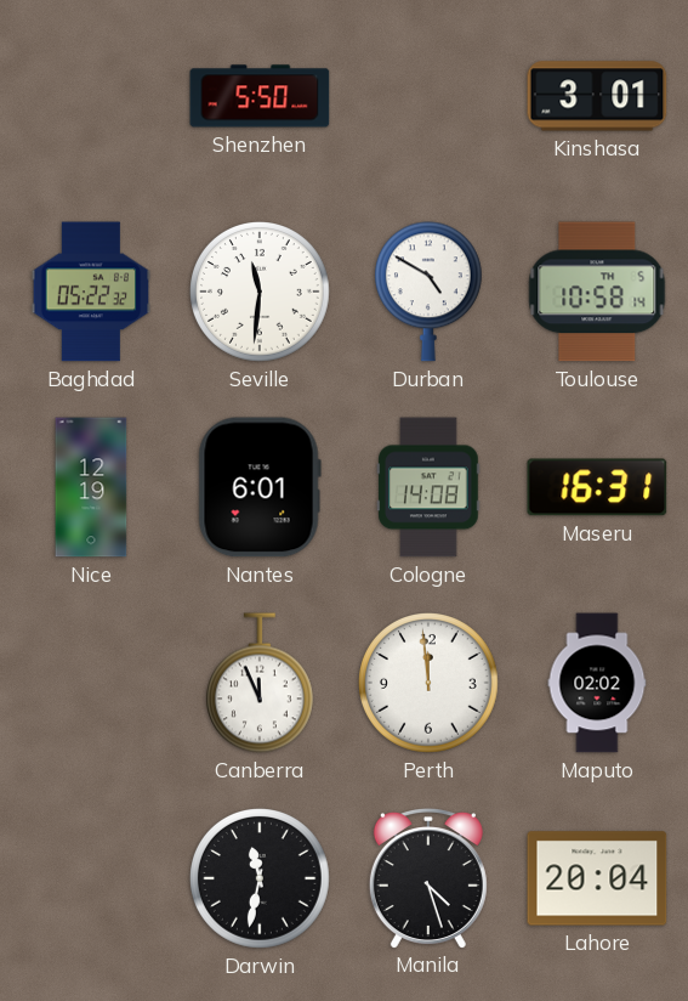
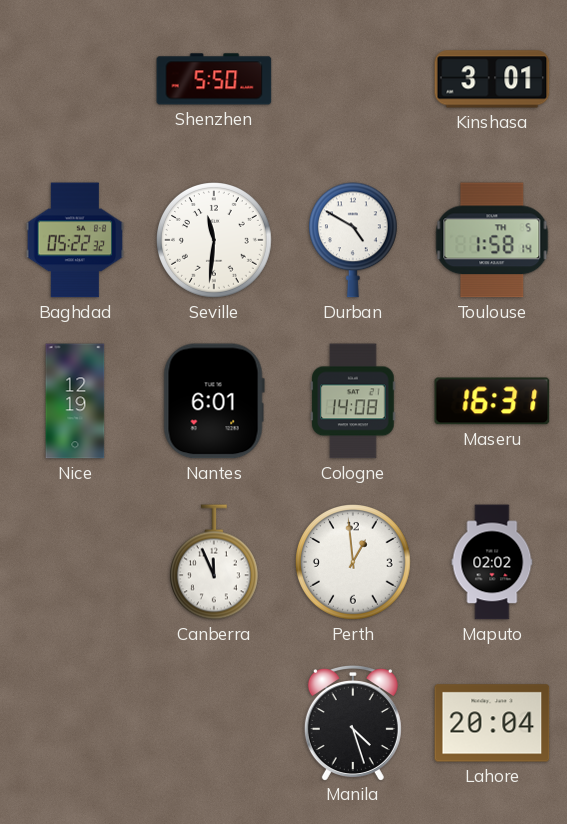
Toulouse: 10:58 -> 1:58 (492, 240)
Perth: 11:59 -> 12:59 (354, 563)
Darwin: 11:32 -> none (261, 880)
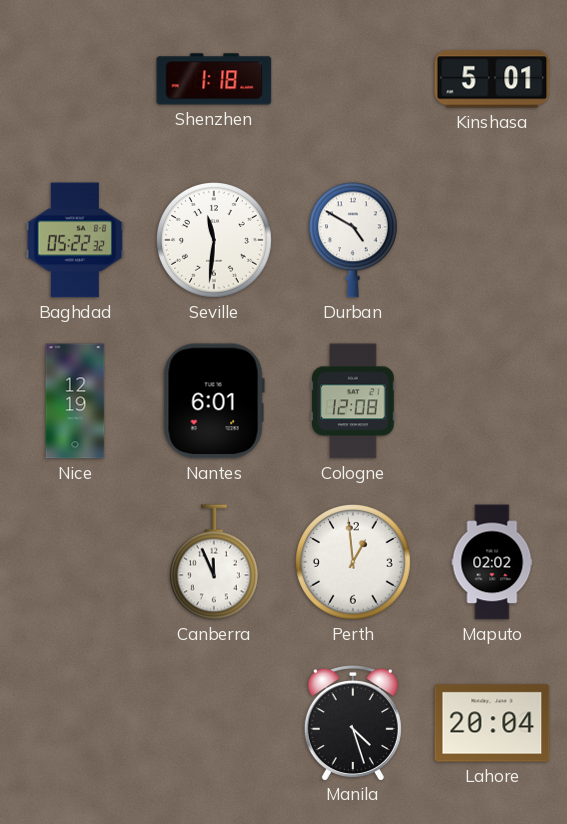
Shenzhen: 5:50 -> 1:18 (214, 79)
Kinshasa: 3:01 -> 5:01 (492, 79)
Toulouse: 1:58 -> none (492, 240)
Cologne: 14:08 -> 12:08 (353, 401)
Maseru: 16:31 -> none (492, 401)
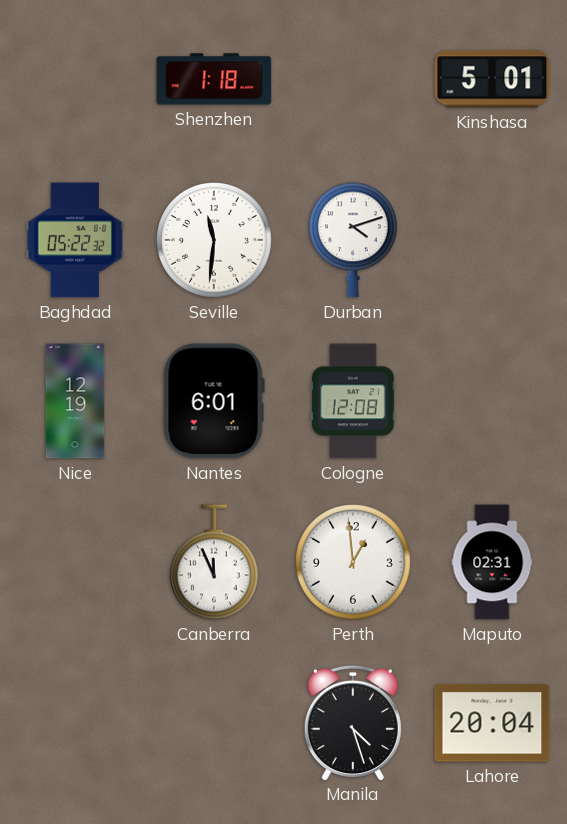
Durban: 4:50 -> 4:12 (353, 240)
Maputo: 02:02 -> 02:31 (492, 562)
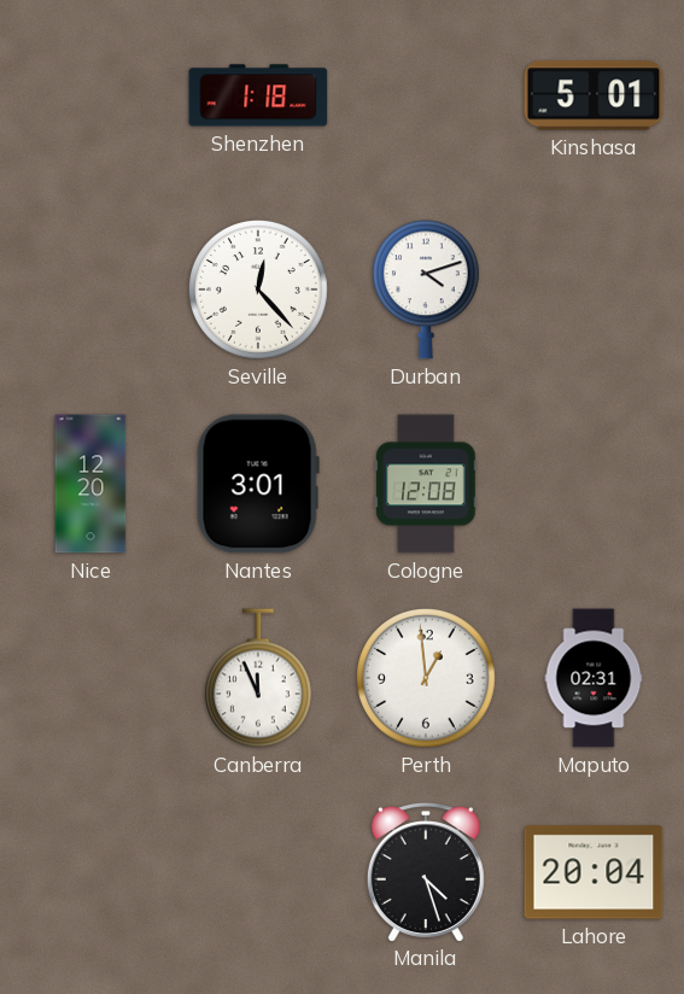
Baghdad: 05:22 -> none (75, 240)
Seville: 11:31 -> 12:23 (259, 291)
Nice: 12:19 -> 12:20 (90, 484)
Nantes: 6:01 -> 3:01 (258, 484)
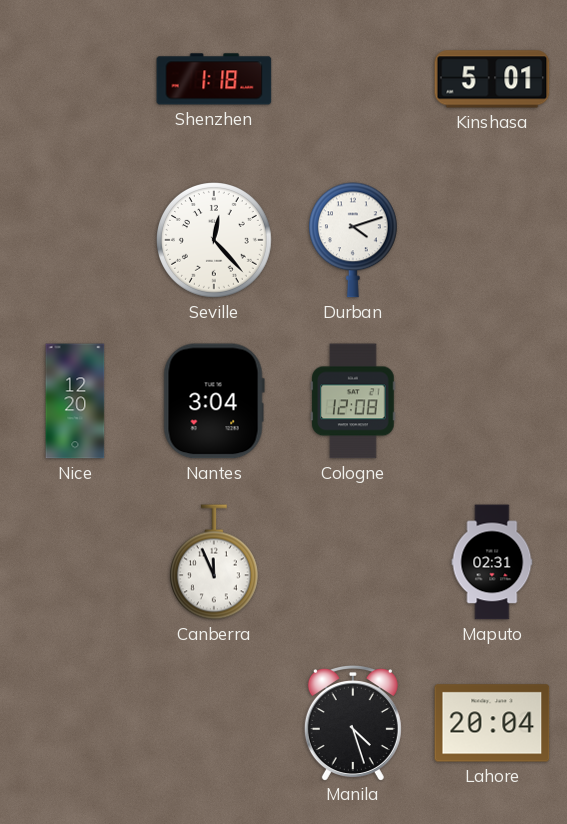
Nantes: 3:01 -> 3:04 (214, 401)
Perth: 12:59 -> none (427, 679)
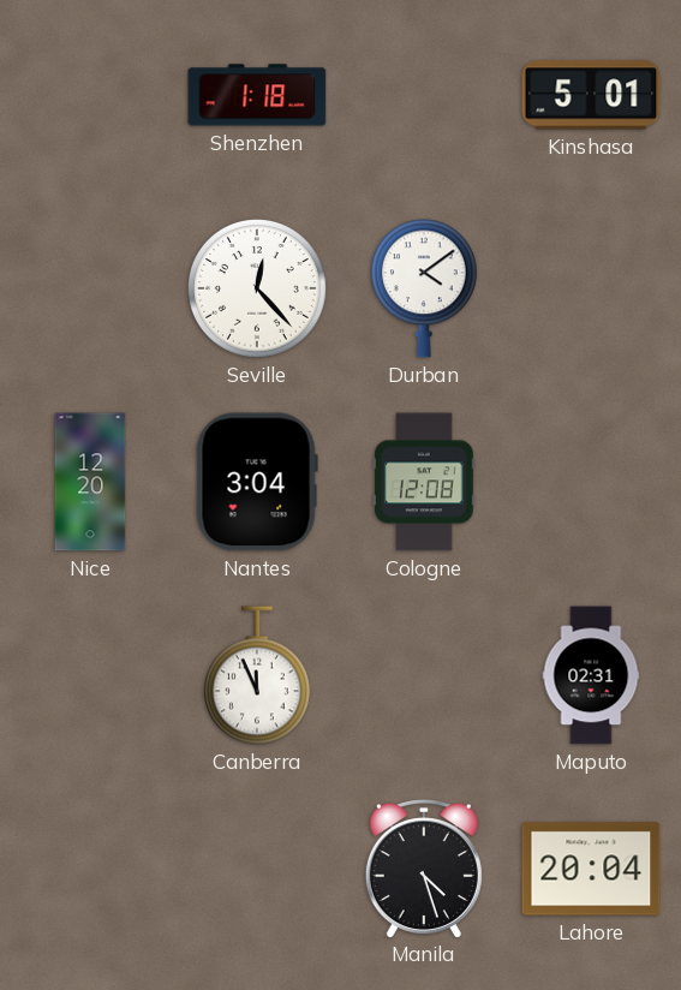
Durban: 4:12 -> 4:09 (424, 288)
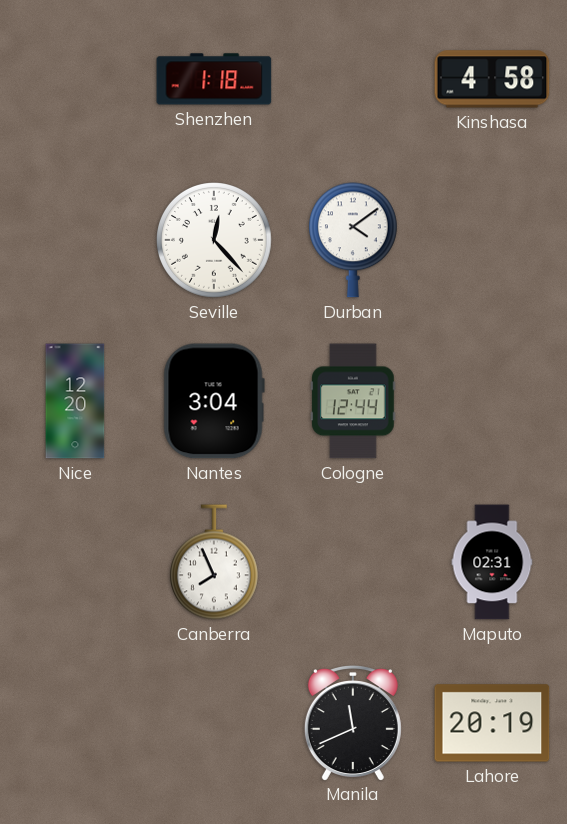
Kinshasa: 5:01 -> 4:58 (492, 79)
Cologne: 12:08 -> 12:44 (353, 401)
Canberra: 11:56 -> 7:56 (214, 562)
Manila: 4:27 -> 11:41 (353, 723)
Lahore: 20:04 -> 20:19 (492, 723)
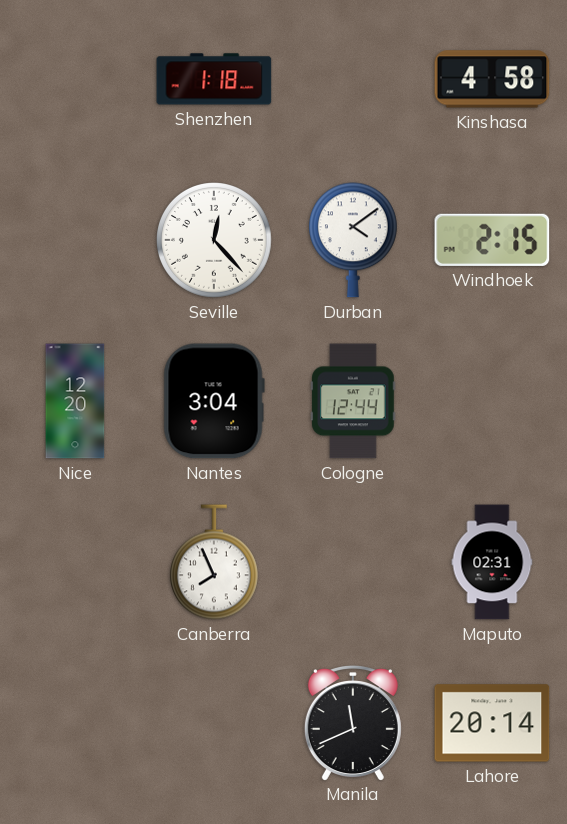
Windhoek: none -> 2:15 (492, 240)
Lahore: 20:19 -> 20:14 (492, 723)
